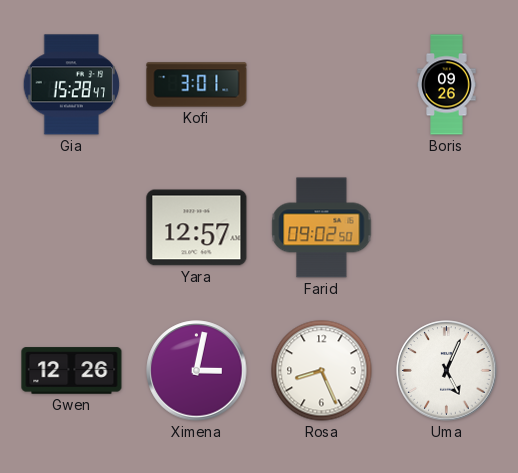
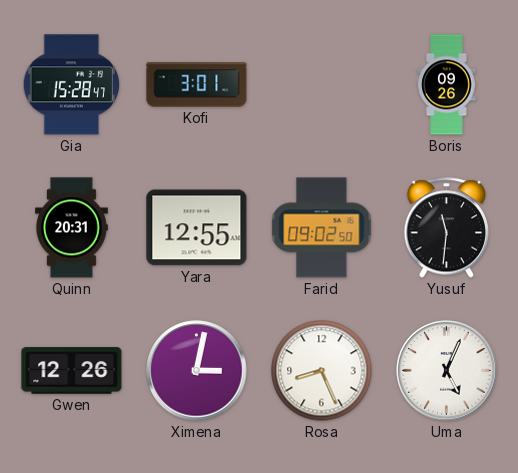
Quinn: none -> 20:31 (72, 228)
Yara: 12:57 -> 12:55 (197, 228)
Yusuf: none -> 11:31 (447, 228)
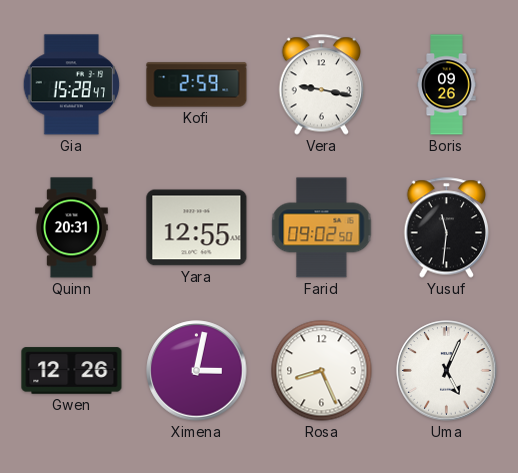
Kofi: 3:01 -> 2:59 (197, 85)
Vera: none -> 9:17 (322, 85)
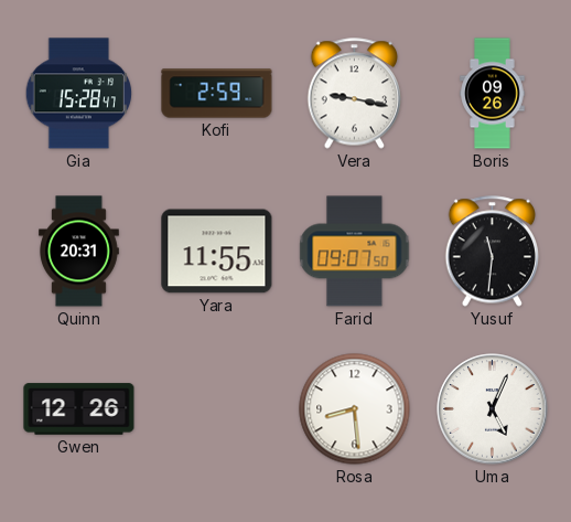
Yara: 12:55 -> 11:55 (217, 252)
Farid: 09:02 -> 09:07 (355, 252)
Ximena: 3:02 -> none (197, 371)
Rosa: 8:26 -> 8:29 (355, 409)
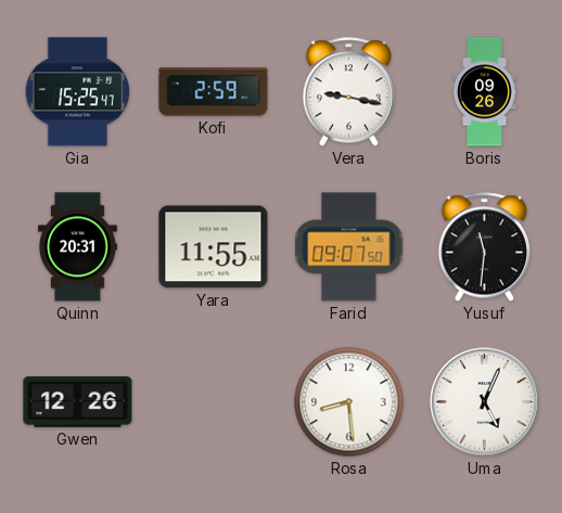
Gia: 15:28 -> 15:25 (78, 92)
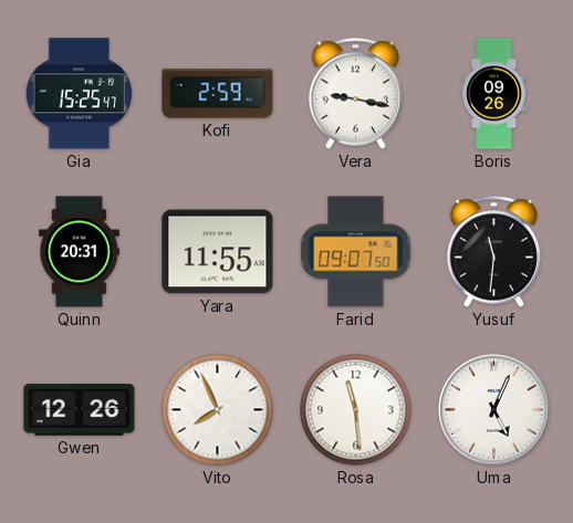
Vito: none -> 7:56 (218, 410)
Rosa: 8:29 -> 11:29 (356, 410)
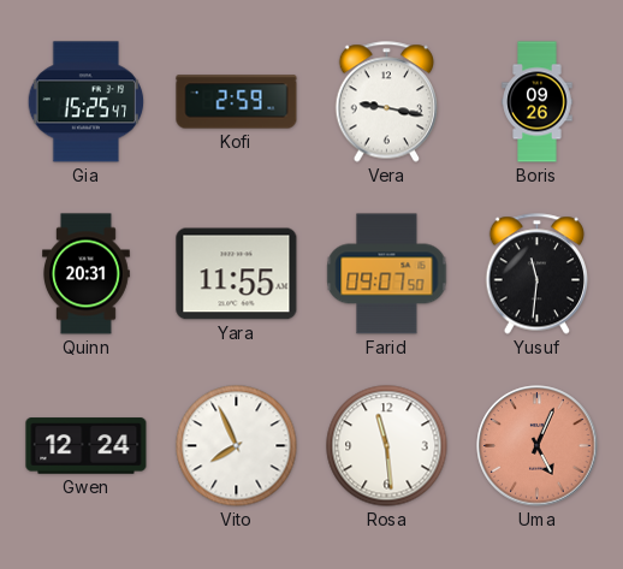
Gwen: 12:26 -> 12:24 (87, 446)
Uma dial: white -> salmon (538, 446)
